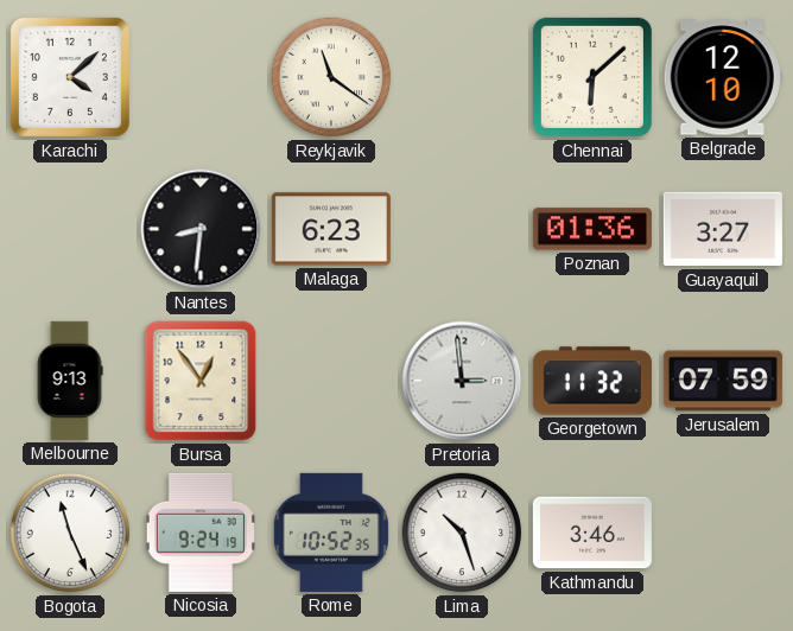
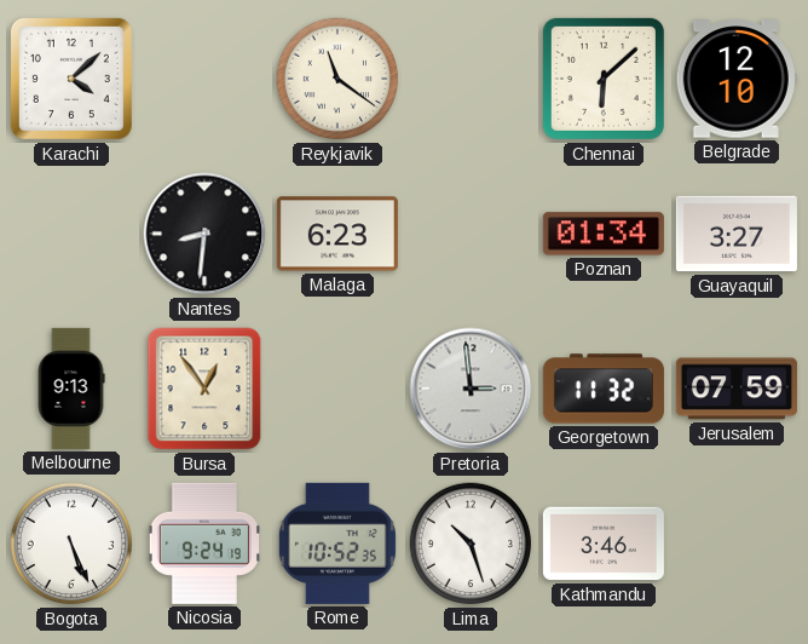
Poznan: 01:36 -> 01:34 (604, 234)
Bogota: 11:26 -> 5:26 (71, 544)
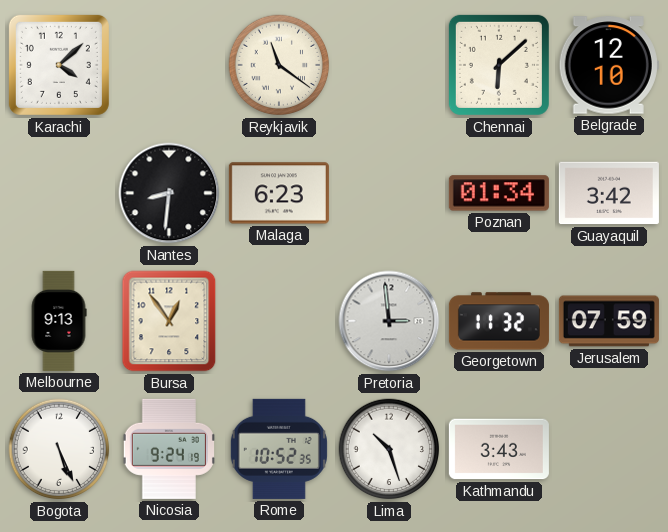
Guayaquil: 3:27 -> 3:42 (609, 193)
Kathmandu: 3:46 -> 3:43 (499, 449)
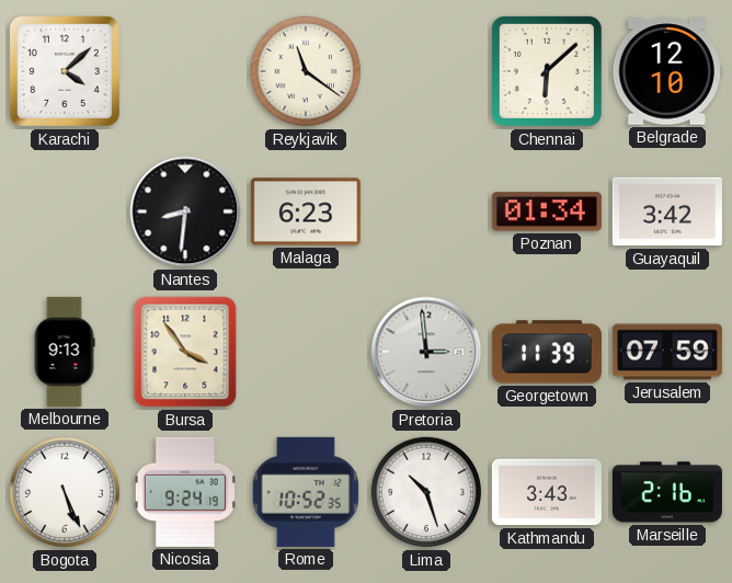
Bursa: 12:54 -> 3:54 (185, 352)
Georgetown: 11:32 -> 11:39 (547, 352)
Marseille: none -> 2:16 (667, 492)
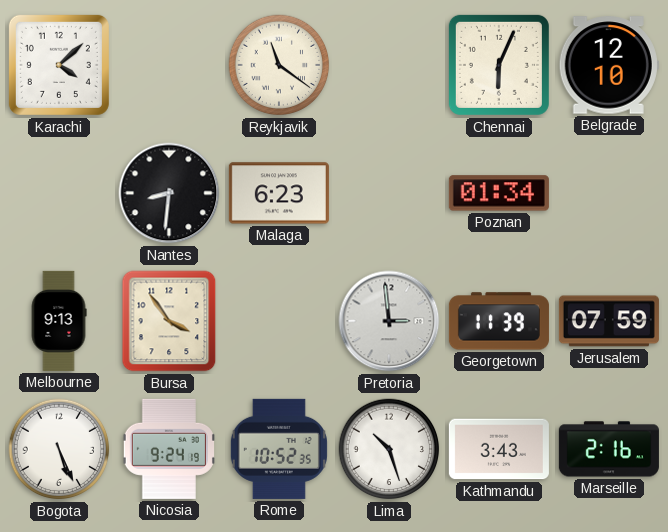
Chennai: 6:08 -> 6:04 (499, 65)
Guayaquil: 3:42 -> none (667, 212)
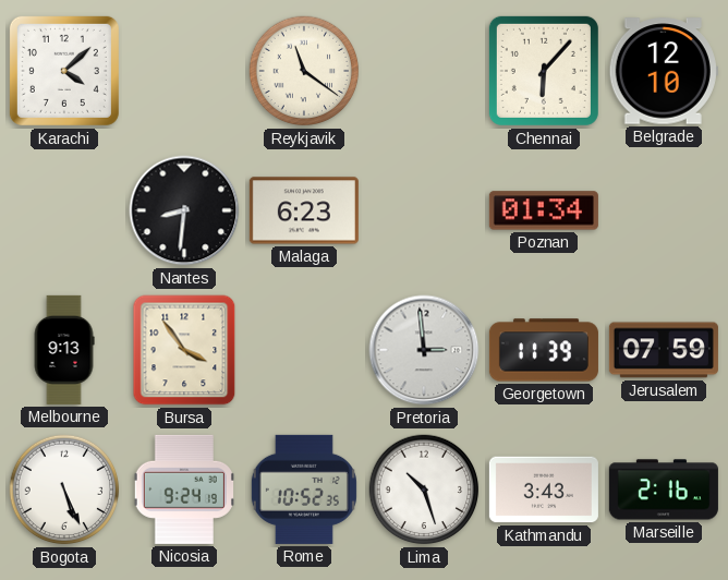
Chennai: 6:04 -> 6:07 (544, 71)
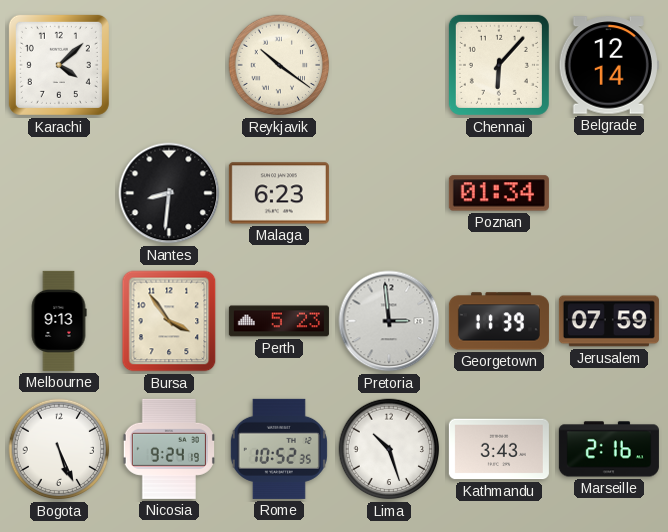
Reykjavik: 11:21 -> 10:21 (279, 65)
Belgrade: 12:10 -> 12:14 (609, 65)
Perth: none -> 5:23 (279, 321)
